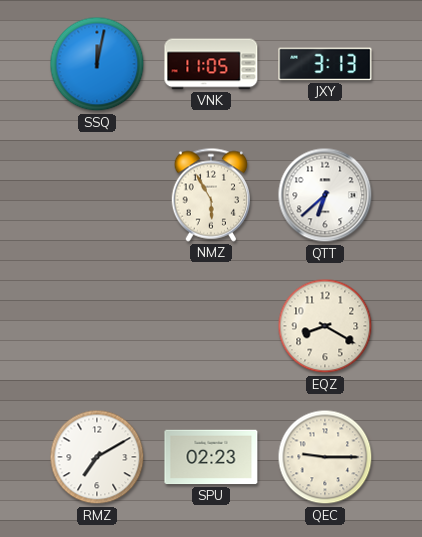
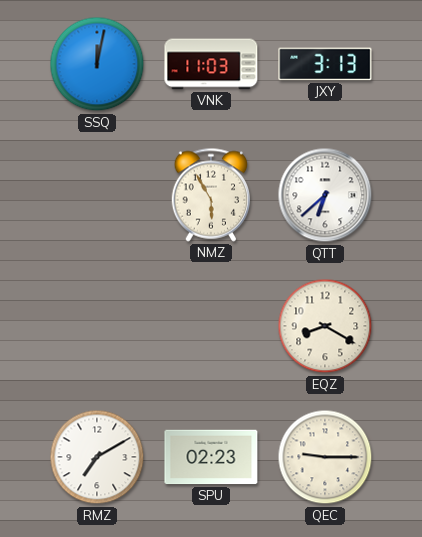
VNK: 11:05 -> 11:03 (211, 64)
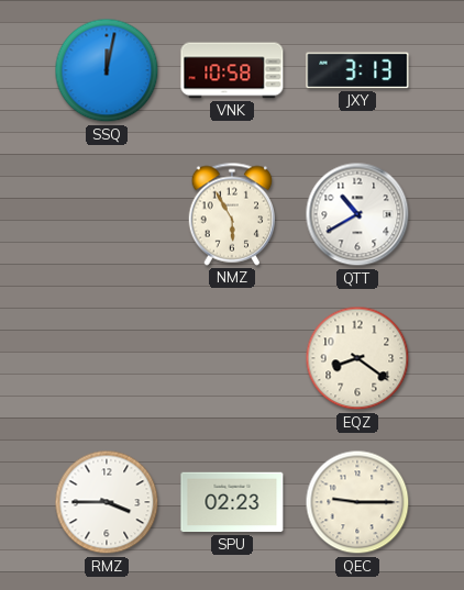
VNK: 11:03 -> 10:58 (232, 70)
QTT: 6:38 -> 10:40 (357, 214)
EQZ: 8:20 -> 8:21 (357, 358)
RMZ: 7:10 -> 3:45 (107, 502)
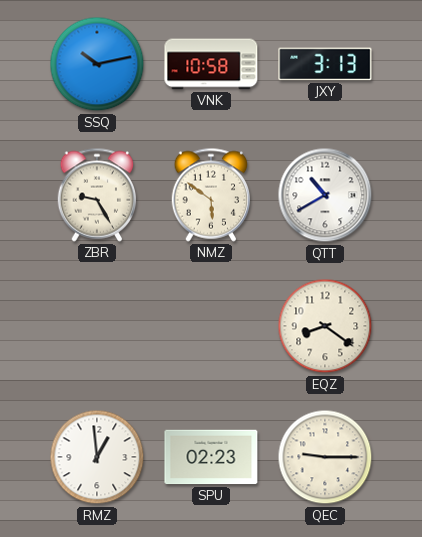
SSQ: 12:02 -> 10:13 (97, 64)
ZBR: none -> 9:25 (97, 195)
NMZ: 5:55 -> 5:51 (211, 195)
RMZ: 3:45 -> 12:59 (97, 457)
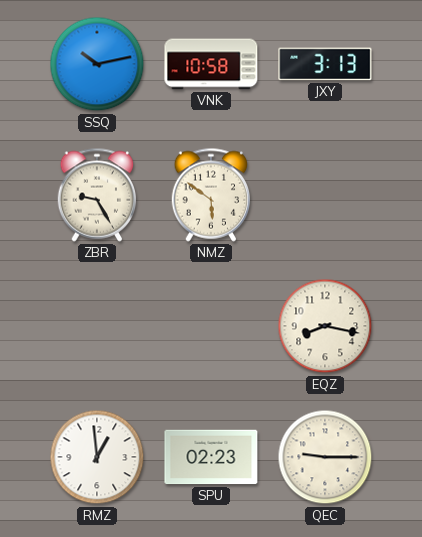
QTT: 10:40 -> none (325, 195)
EQZ: 8:21 -> 8:17 (325, 326)
